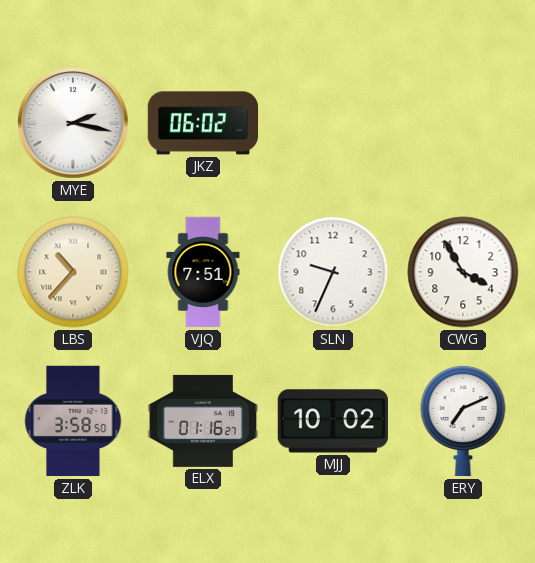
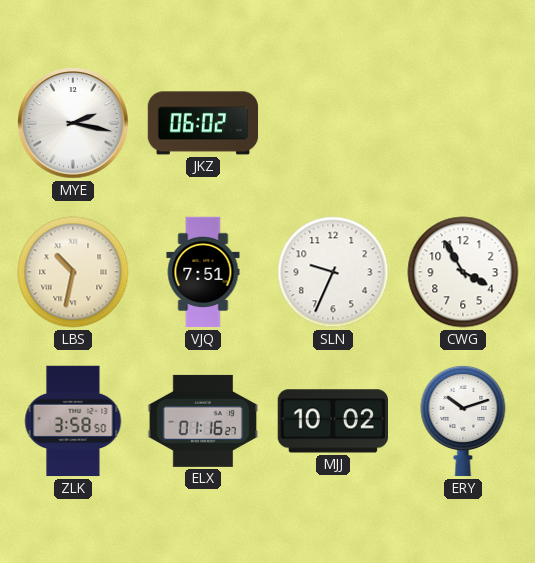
LBS: 10:37 -> 10:32 (73, 272)
ERY: 7:11 -> 10:12 (463, 421)
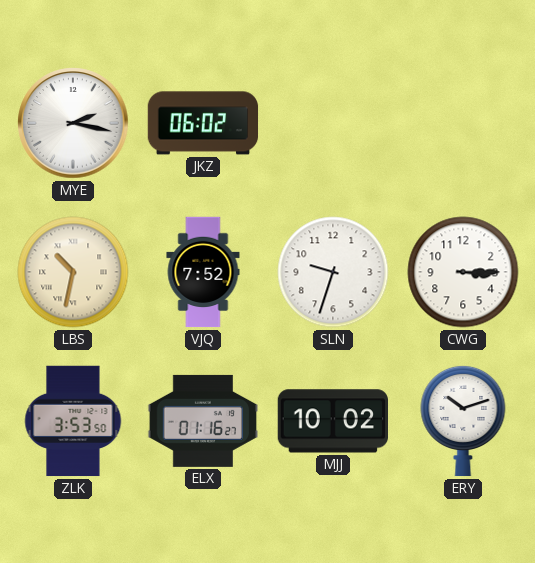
VJQ: 7:51 -> 7:52 (203, 272)
SLN: 9:34 -> 9:33 (333, 272)
CWG: 3:55 -> 3:15 (463, 272)
ZLK: 3:58 -> 3:53 (73, 421)
